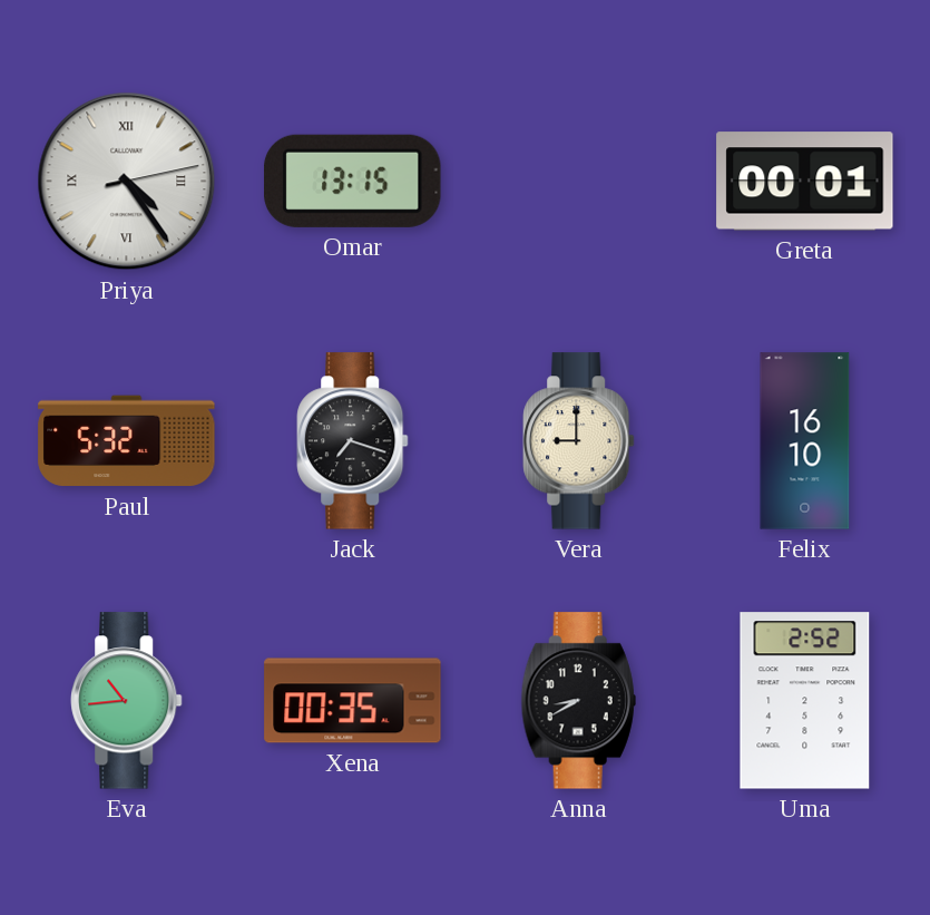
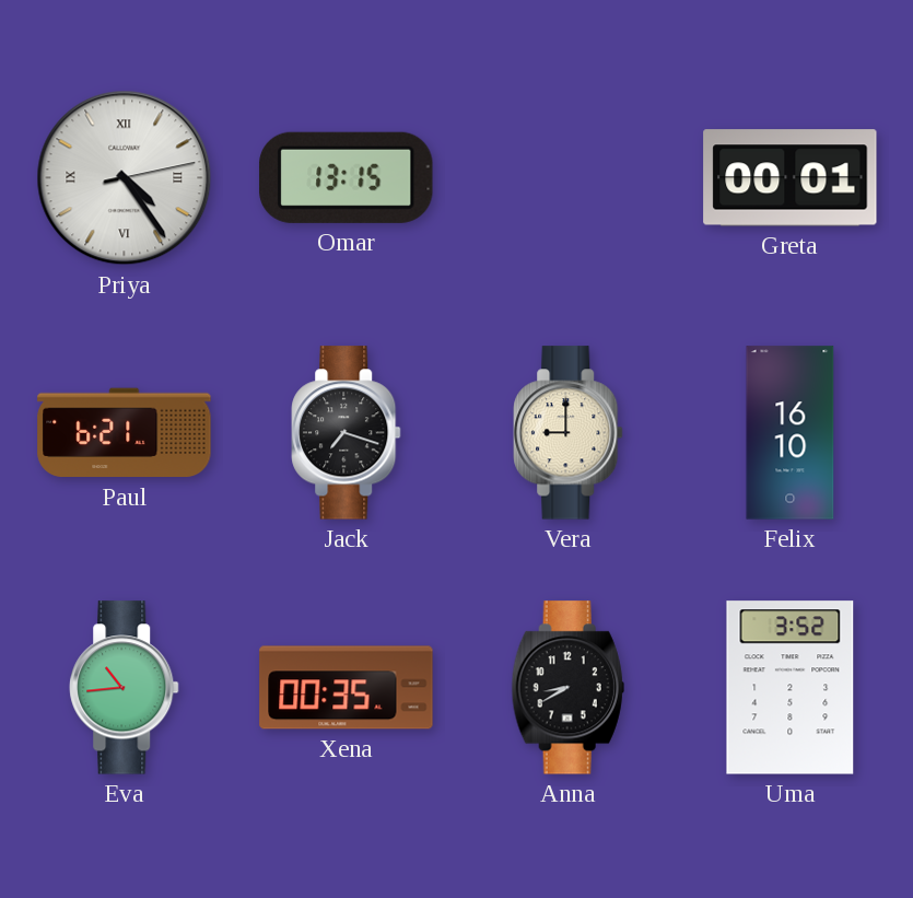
Paul: 5:32 -> 6:21 (125, 433)
Uma: 2:52 -> 3:52 (791, 688)
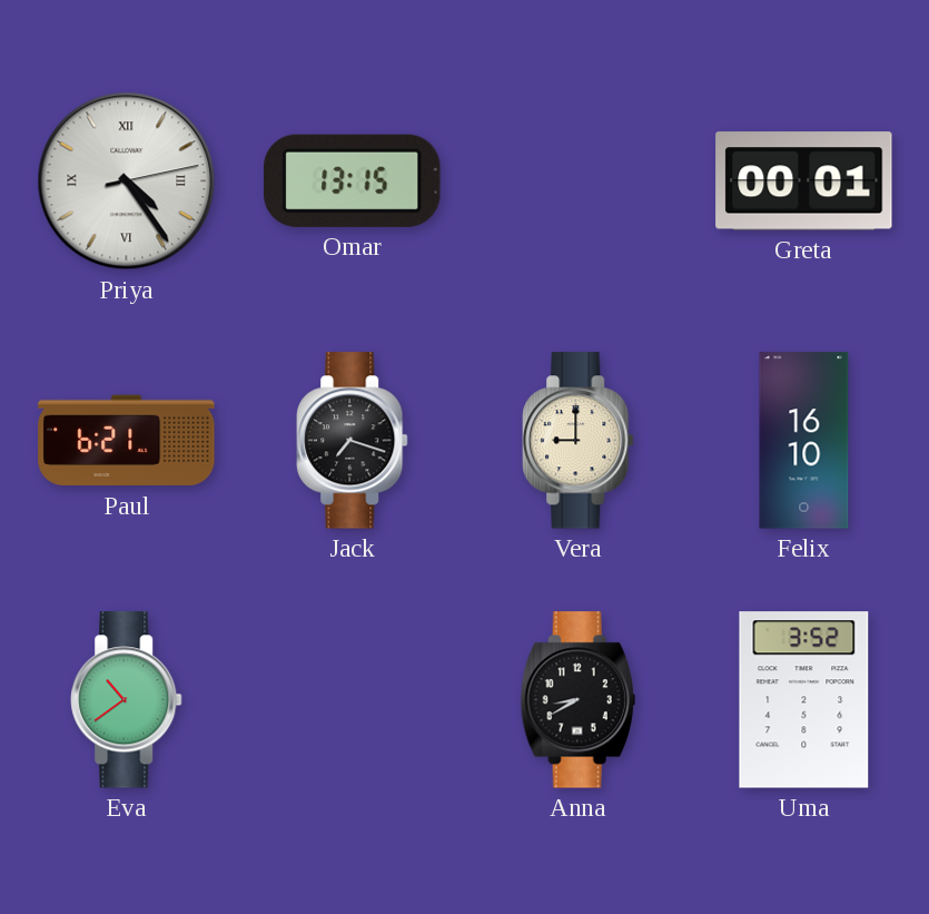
Eva: 10:44 -> 10:39 (127, 700)
Xena: 00:35 -> none (347, 688)
